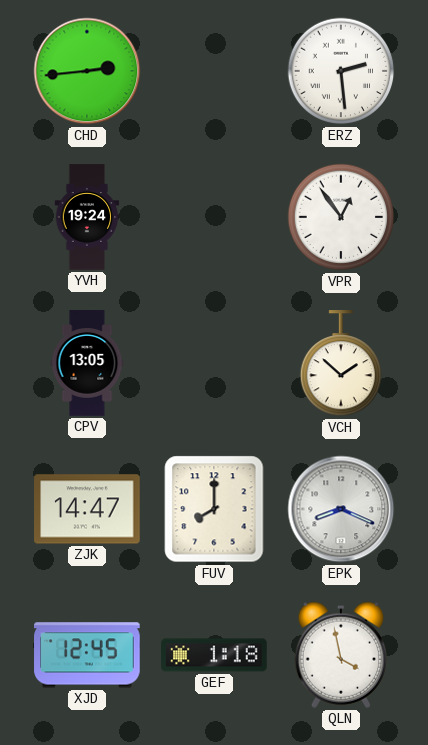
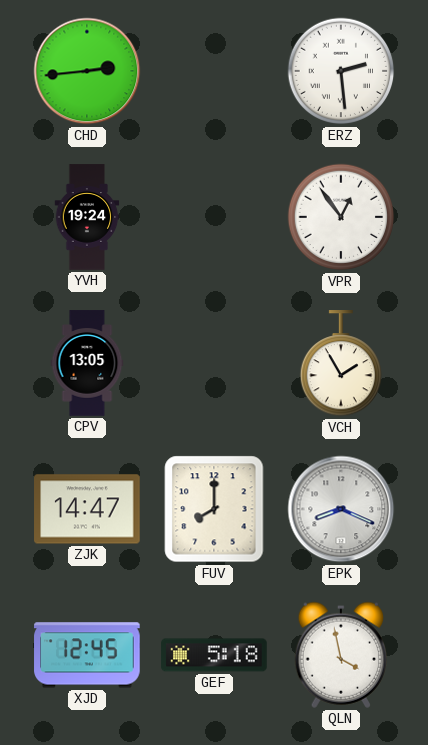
VCH: 1:52 -> 1:55 (340, 364)
GEF: 1:18 -> 5:18 (214, 655)
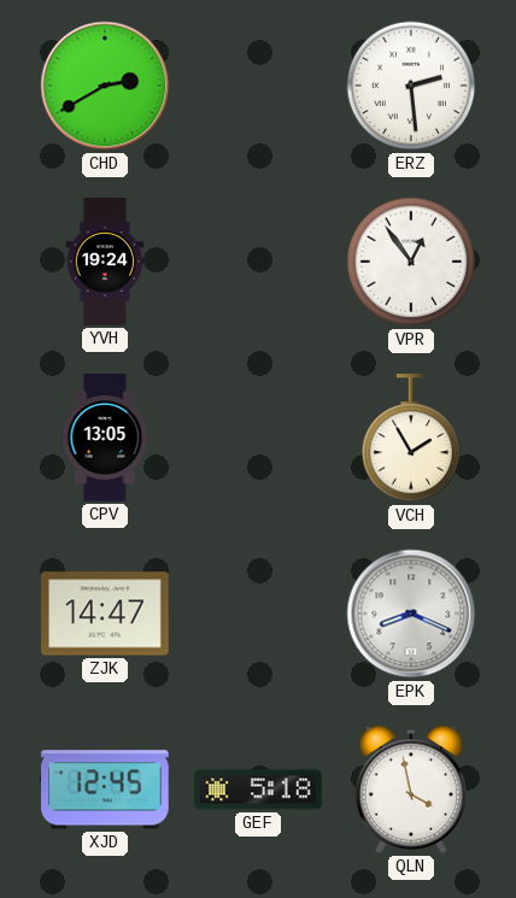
CHD: 2:44 -> 2:40 (105, 86)
FUV: 8:00 -> none (214, 509)
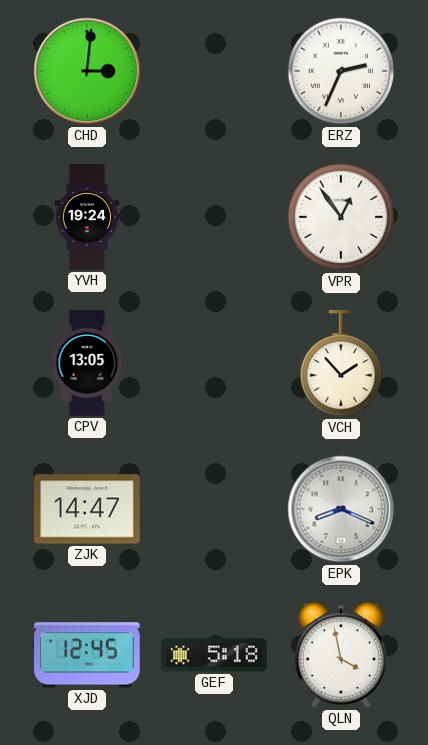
CHD: 2:40 -> 3:01 (87, 71)
ERZ: 2:29 -> 2:34 (341, 71)
VCH: 1:55 -> 1:53 (340, 364)
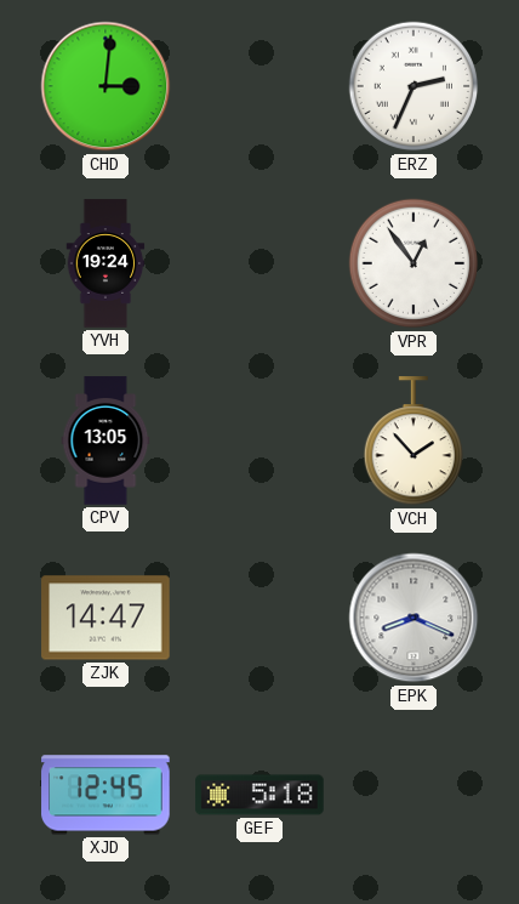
QLN: 3:58 -> none (340, 655)
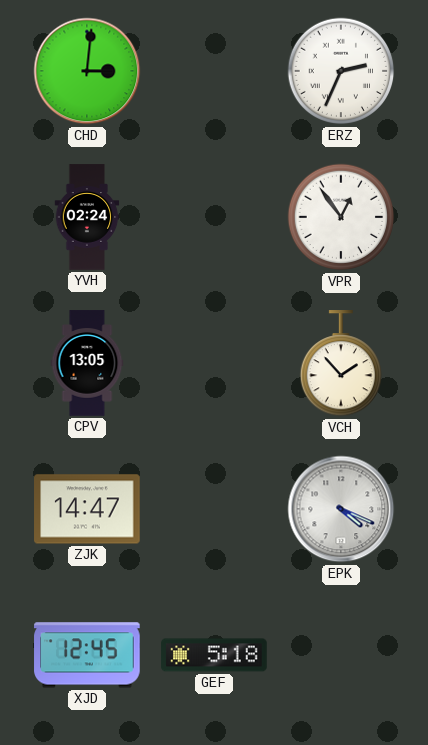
YVH: 19:24 -> 02:24 (87, 217)
EPK: 8:19 -> 4:19 (341, 509)
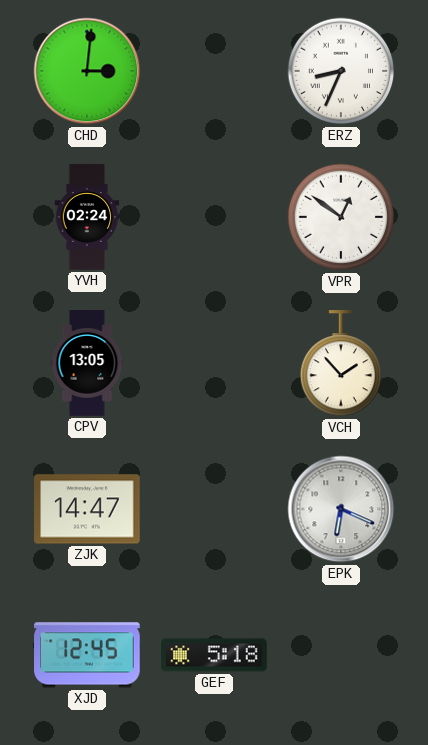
ERZ: 2:34 -> 8:34 (341, 71)
VPR: 12:54 -> 12:51 (341, 217)
EPK: 4:19 -> 6:19 (341, 509)
